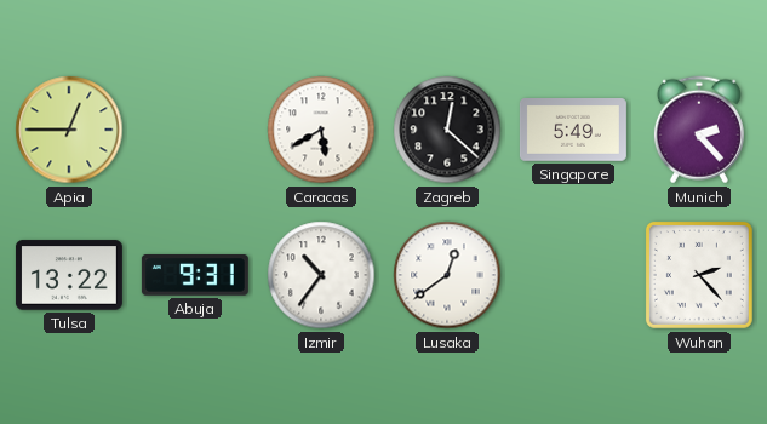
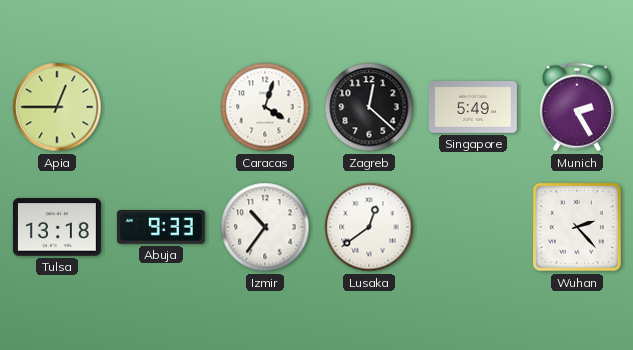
Caracas: 5:40 -> 4:03 (265, 107)
Munich: 2:23 -> 2:25 (577, 107)
Tulsa: 13:22 -> 13:18 (57, 227)
Abuja: 9:31 -> 9:33 (161, 228)
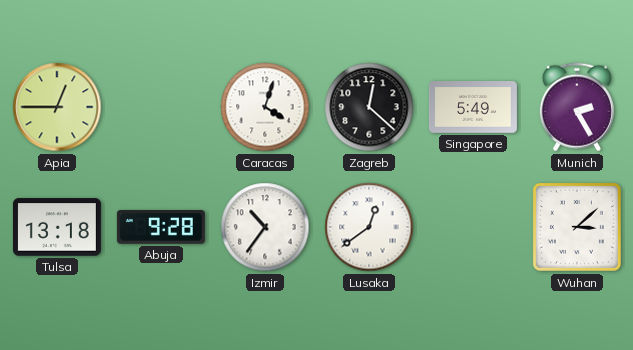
Abuja: 9:33 -> 9:28 (161, 228)
Wuhan: 2:23 -> 3:08 (577, 227)
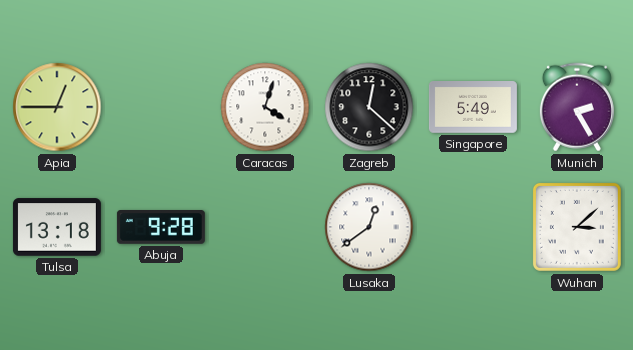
Izmir: 10:36 -> none (265, 227)
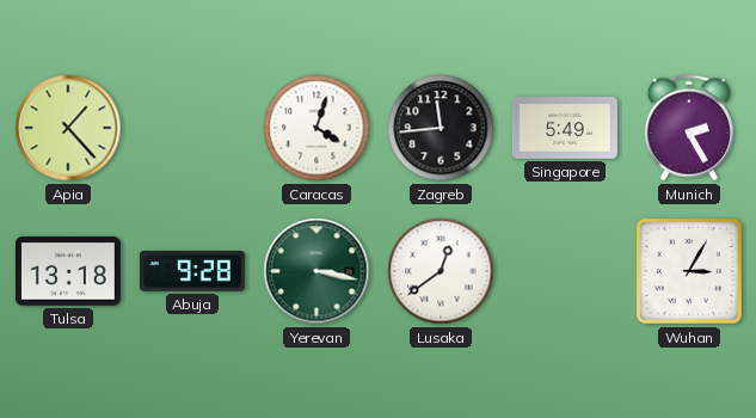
Apia: 12:45 -> 1:23 (68, 128)
Zagreb: 12:22 -> 11:44 (441, 128)
Yerevan: none -> 3:17 (316, 271)
Wuhan: 3:08 -> 3:05 (689, 271)
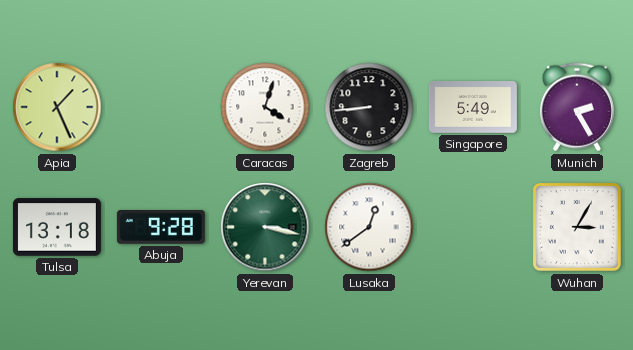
Apia: 1:23 -> 1:26 (57, 107)
Zagreb: 11:44 -> 8:44 (369, 107)
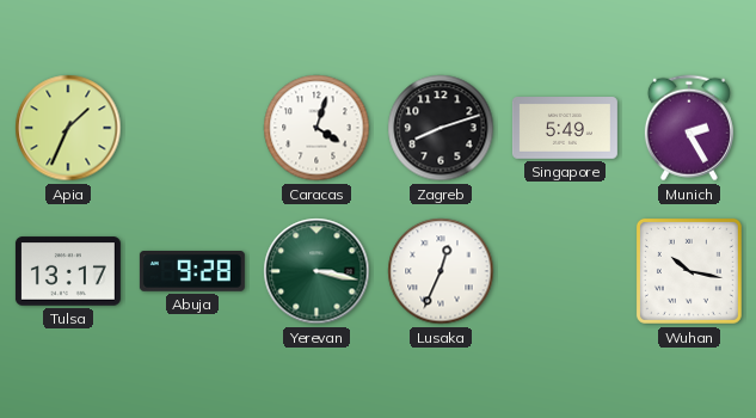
Apia: 1:26 -> 1:34 (68, 128)
Zagreb: 8:44 -> 8:12 (441, 128)
Tulsa: 13:18 -> 13:17 (68, 271)
Lusaka: 12:39 -> 12:34 (441, 271)
Wuhan: 3:05 -> 10:17 (689, 271)
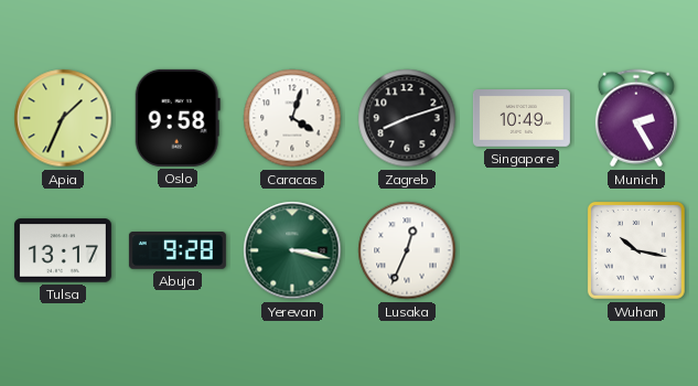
Oslo: none -> 9:58 (178, 118)
Singapore: 5:49 -> 10:49 (522, 119)
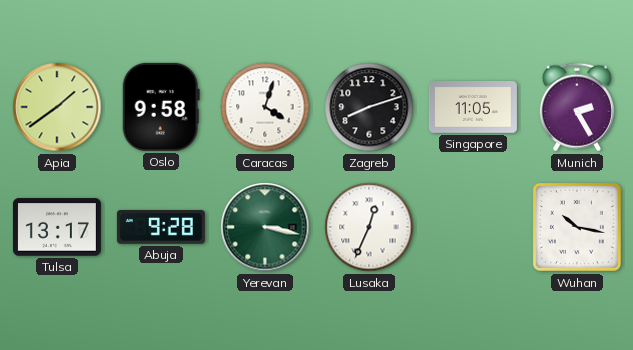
Apia: 1:34 -> 1:39 (57, 107)
Singapore: 10:49 -> 11:05 (473, 108)
